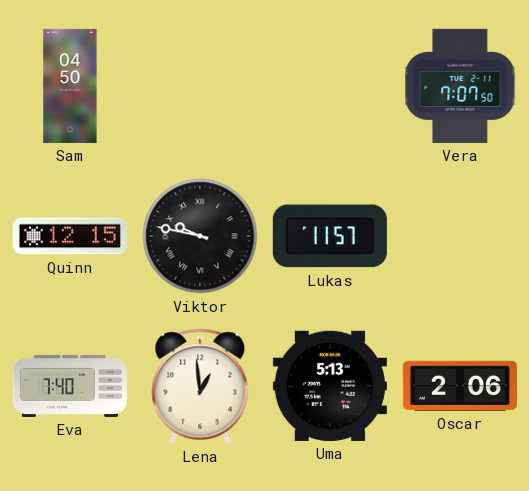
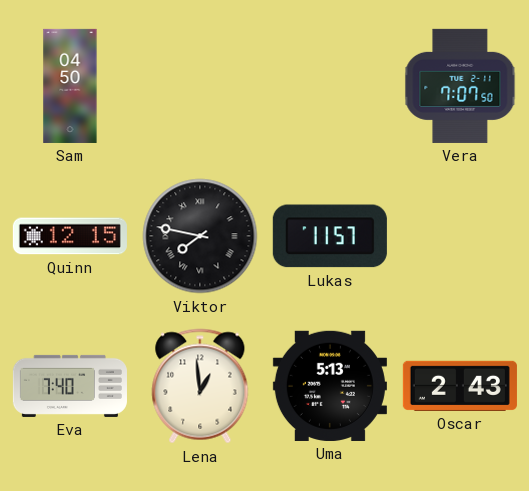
Viktor: 9:47 -> 7:47 (200, 236)
Oscar: 2:06 -> 2:43 (460, 386)
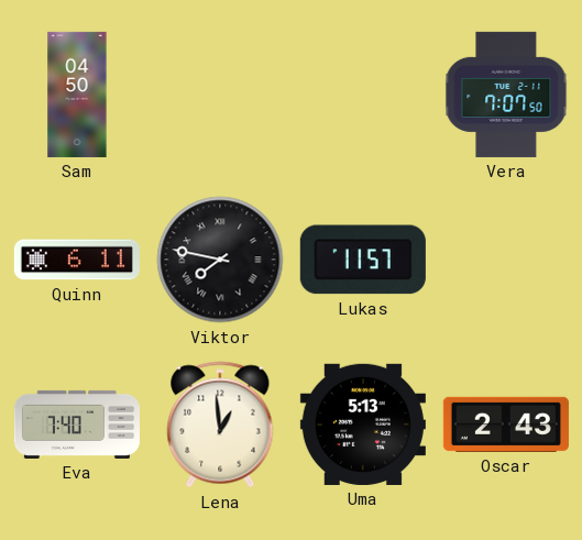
Quinn: 12:15 -> 6:11 (77, 260)
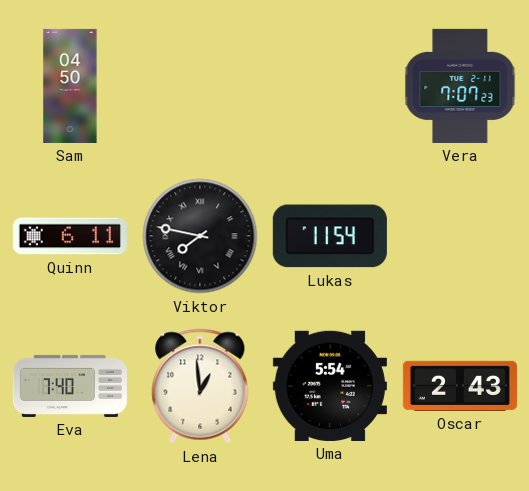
Vera: 7:07:50 -> 7:07:23 (460, 86)
Lukas: 11:57 -> 11:54 (330, 236)
Uma: 5:13 -> 5:54 (330, 386)
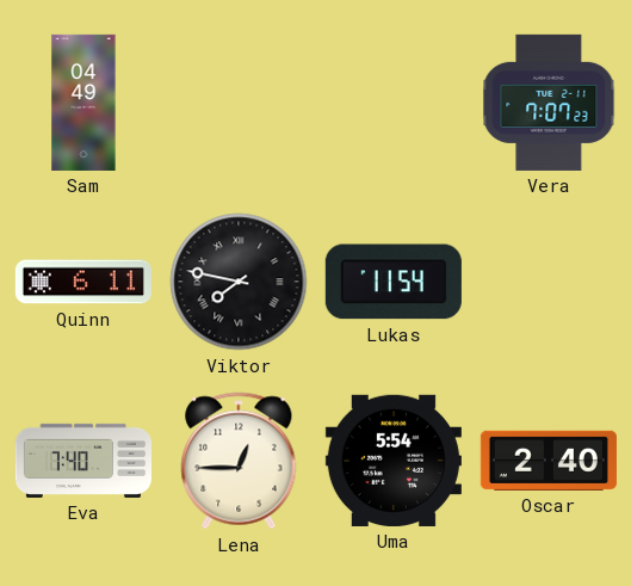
Sam: 04:50 -> 04:49 (83, 103)
Lena: 12:59 -> 12:45 (239, 461)
Oscar: 2:43 -> 2:40 (549, 461)
